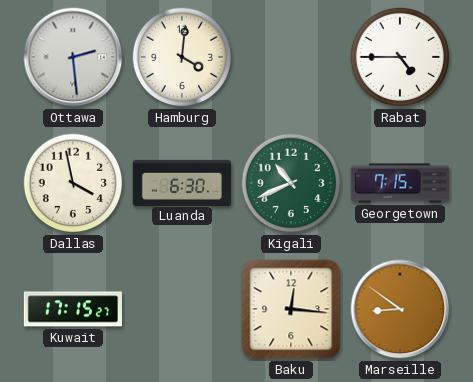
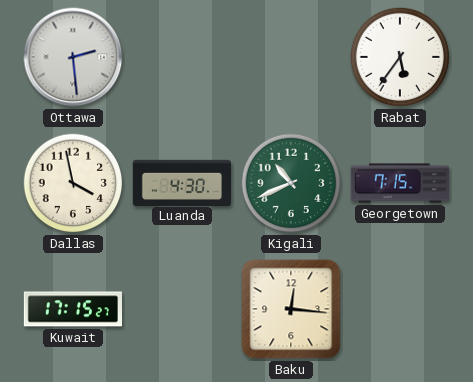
Hamburg: 4:01 -> none (182, 57)
Rabat: 4:45 -> 5:36 (400, 57)
Luanda: 6:30 -> 4:30 (182, 182)
Marseille: 8:51 -> none (400, 309)
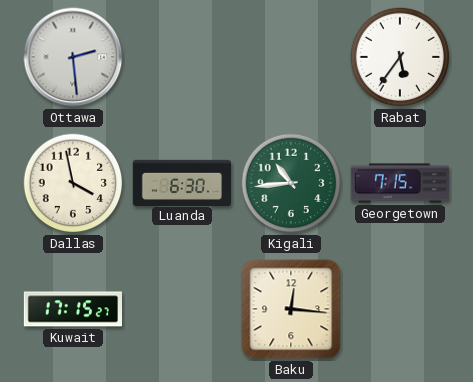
Luanda: 4:30 -> 6:30 (182, 182)
Kigali: 10:41 -> 10:44 (291, 183)
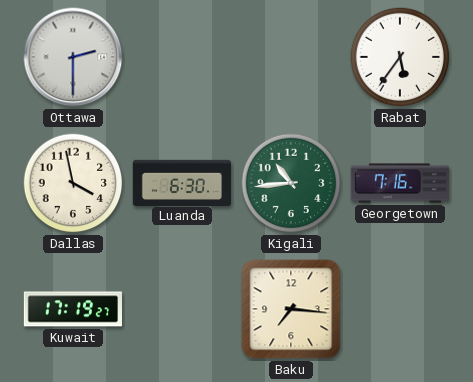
Ottawa: 2:29 -> 2:30 (73, 57)
Georgetown: 7:15 -> 7:16 (400, 183)
Kuwait: 17:15 -> 17:19 (72, 309)
Baku: 12:16 -> 7:16 (291, 309)
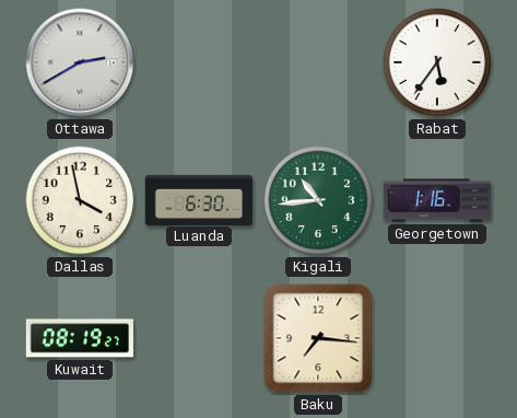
Ottawa: 2:30 -> 2:40 (80, 62)
Georgetown: 7:16 -> 1:16 (437, 200)
Kuwait: 17:19 -> 08:19 (79, 338)
